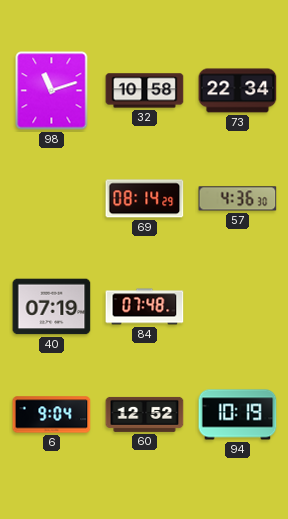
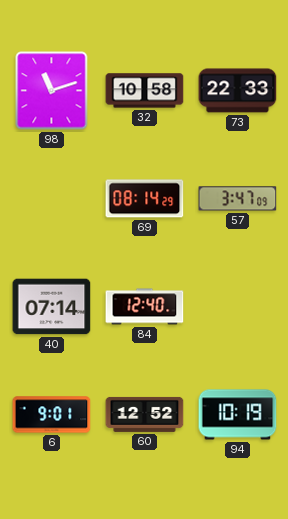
73: 22:34 -> 22:33 (238, 91)
57: 4:36 -> 3:47 (238, 199)
40: 07:19 -> 07:14 (52, 307)
84: 07:48 -> 12:40 (145, 307)
6: 9:04 -> 9:01 (52, 415)
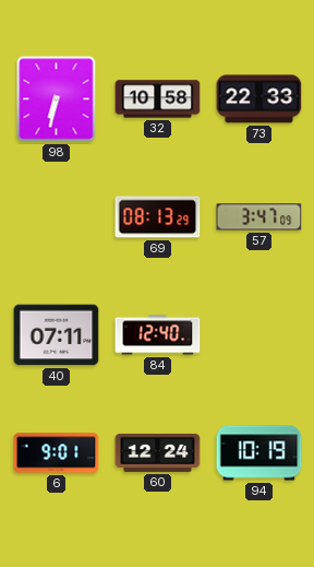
98: 11:12 -> 6:32 (57, 99)
69: 08:14 -> 08:13 (158, 217)
40: 07:14 -> 07:11 (57, 335)
60: 12:52 -> 12:24 (158, 452)
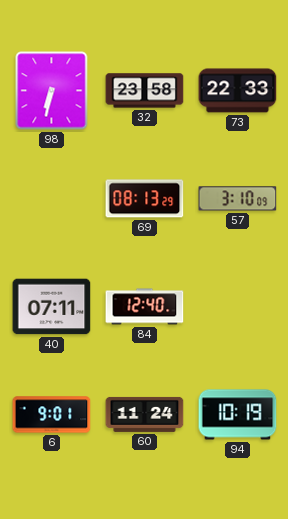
32: 10:58 -> 23:58 (145, 91)
57: 3:47 -> 3:10 (238, 199)
60: 12:24 -> 11:24 (145, 414)
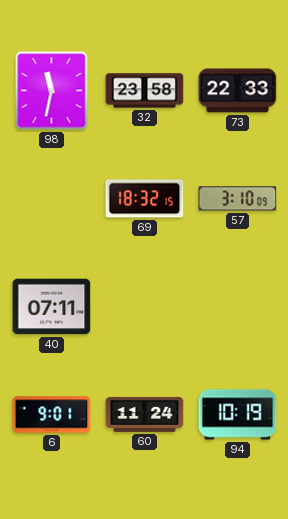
98: 6:32 -> 11:32 (52, 91)
69: 08:13 -> 18:32 (145, 199)
84: 12:40 -> none (145, 307)
